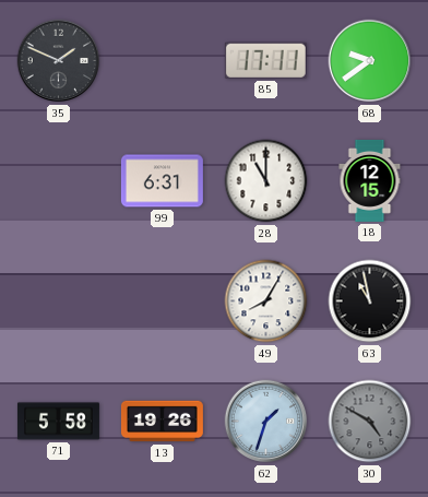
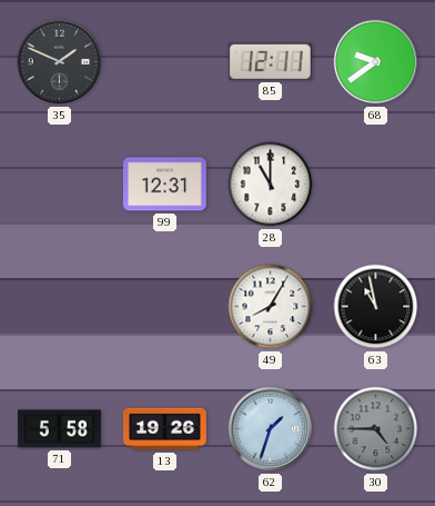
85: 17:11 -> 12:11 (270, 61)
99: 6:31 -> 12:31 (164, 185)
18: 12:15 -> none (370, 180)
30: 4:50 -> 4:45 (376, 429)
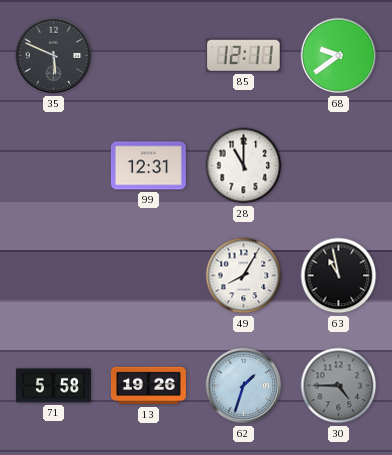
35: 1:49 -> 5:49 (54, 56)
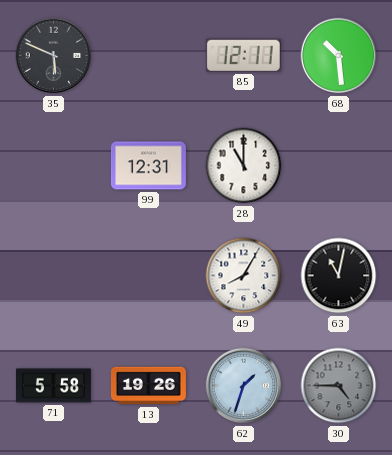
68: 9:39 -> 10:29 (339, 56)
63: 10:58 -> 11:02 (339, 276)
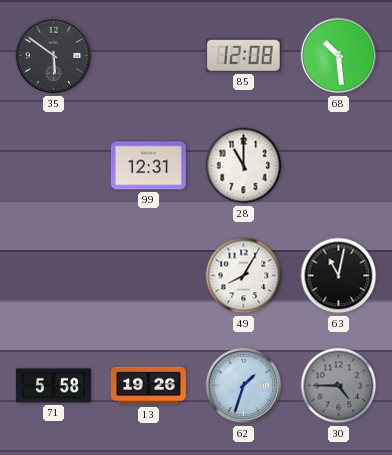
35: 5:49 -> 5:51 (54, 56)
85: 12:11 -> 12:08 (243, 55)
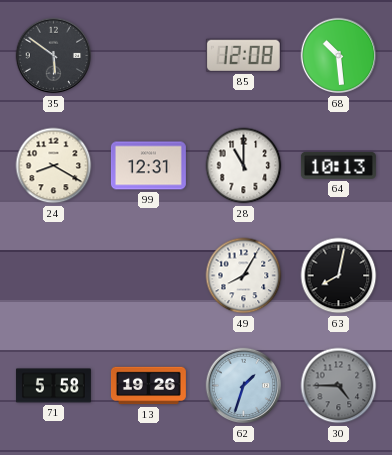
24: none -> 8:20 (54, 166)
64: none -> 10:13 (338, 165)
63: 11:02 -> 8:02 (339, 276)
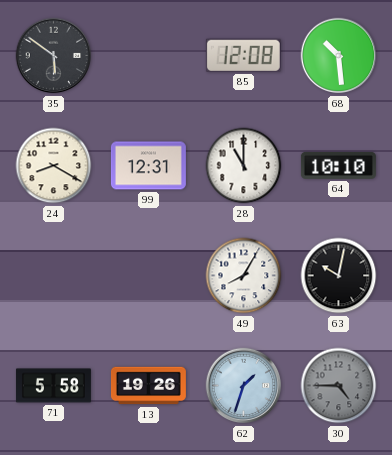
64: 10:13 -> 10:10 (338, 165)
63: 8:02 -> 10:02 (339, 276)
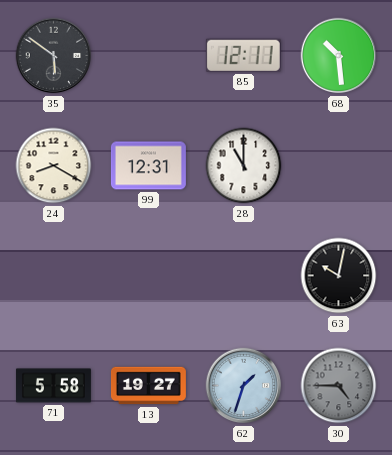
85: 12:08 -> 12:11 (243, 55)
64: 10:10 -> none (338, 165)
49: 8:05 -> none (244, 276)
13: 19:26 -> 19:27 (148, 386)
